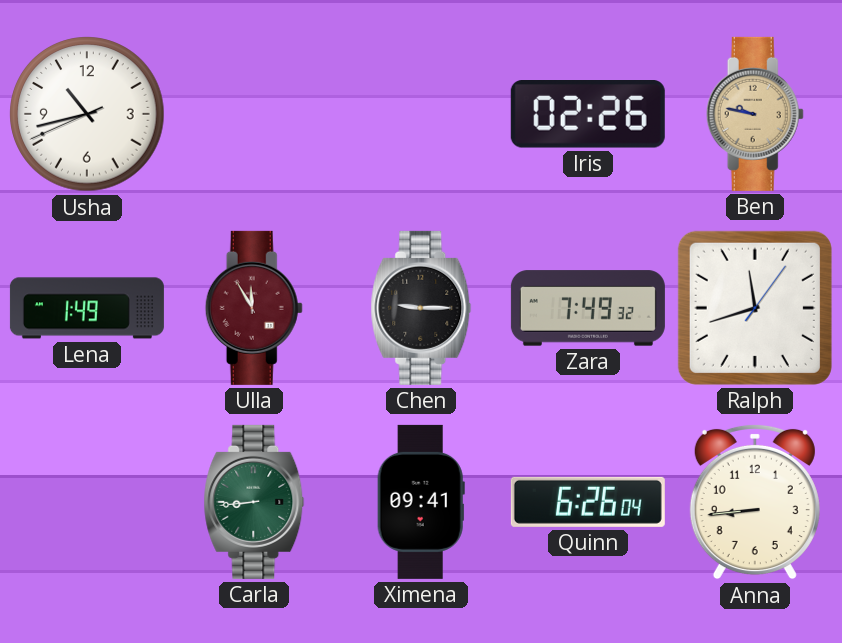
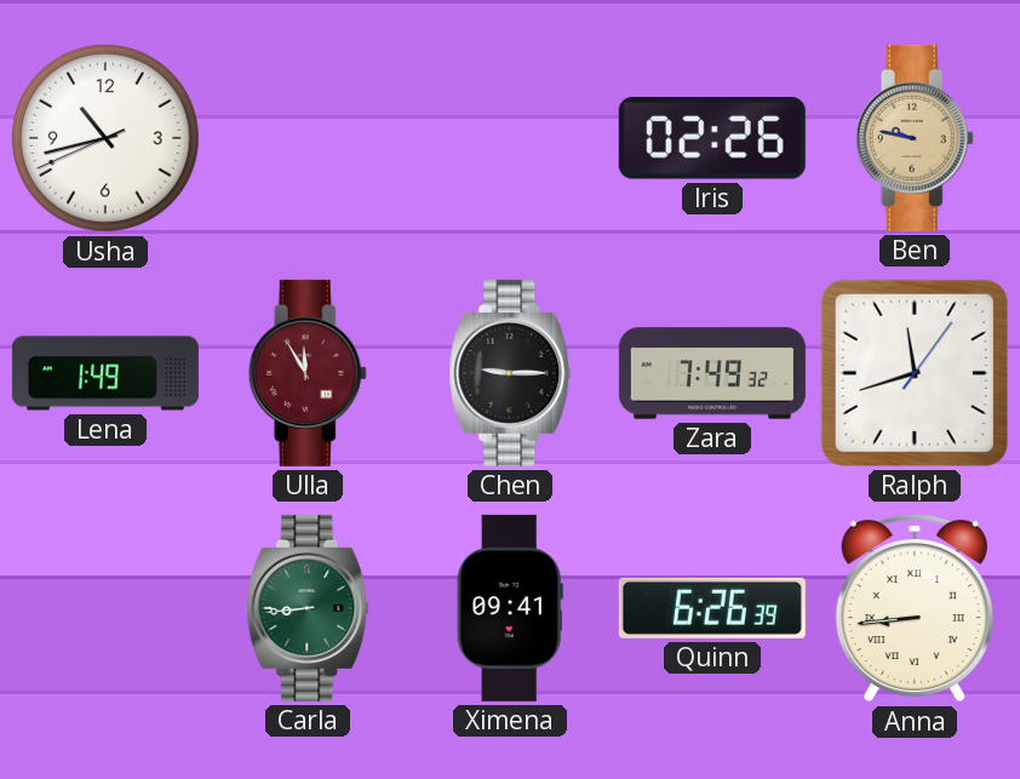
Quinn: 6:26:04 -> 6:26:39 (712, 608)
Anna numerals: Arabic -> Roman (915, 608)
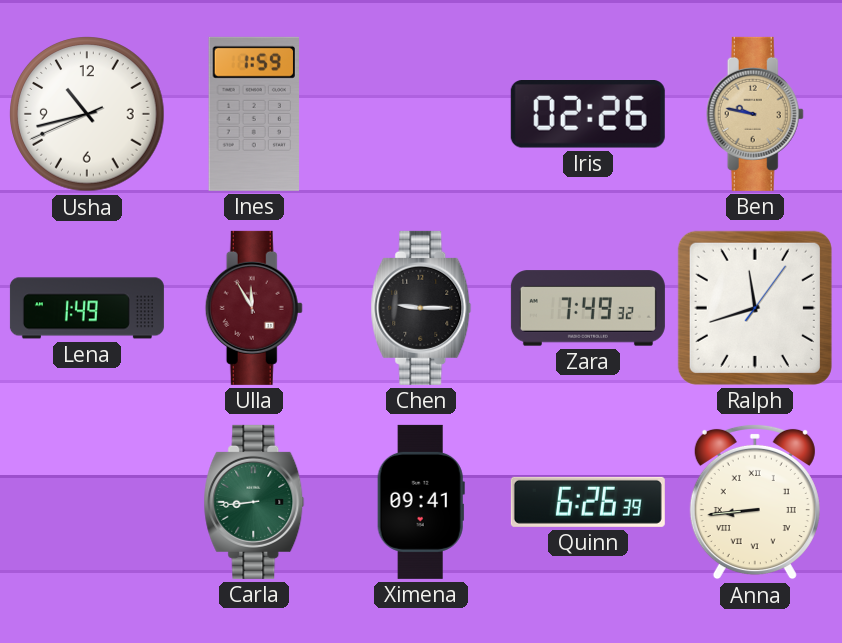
Ines: none -> 1:59 (253, 114)
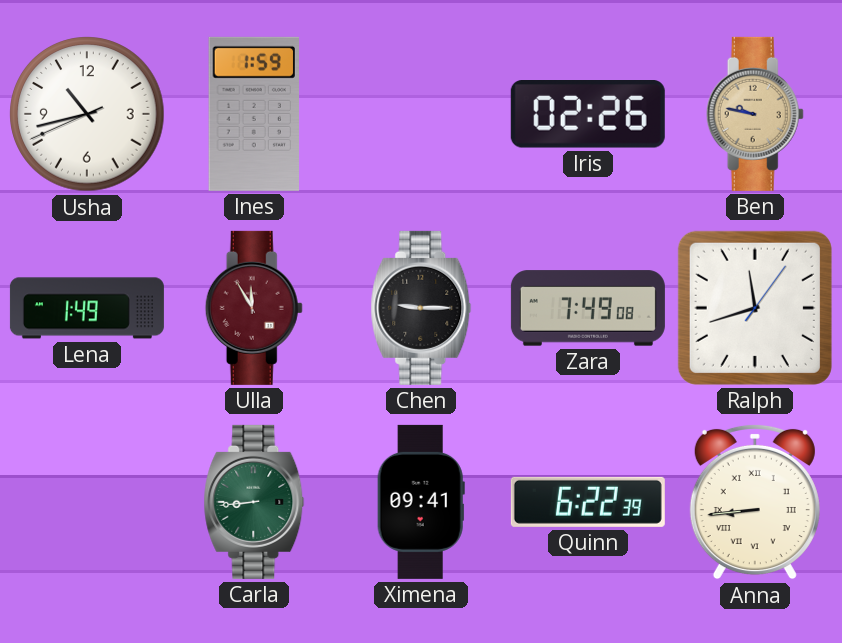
Zara: 7:49:32 -> 7:49:08 (588, 308)
Quinn: 6:26 -> 6:22 (588, 502)
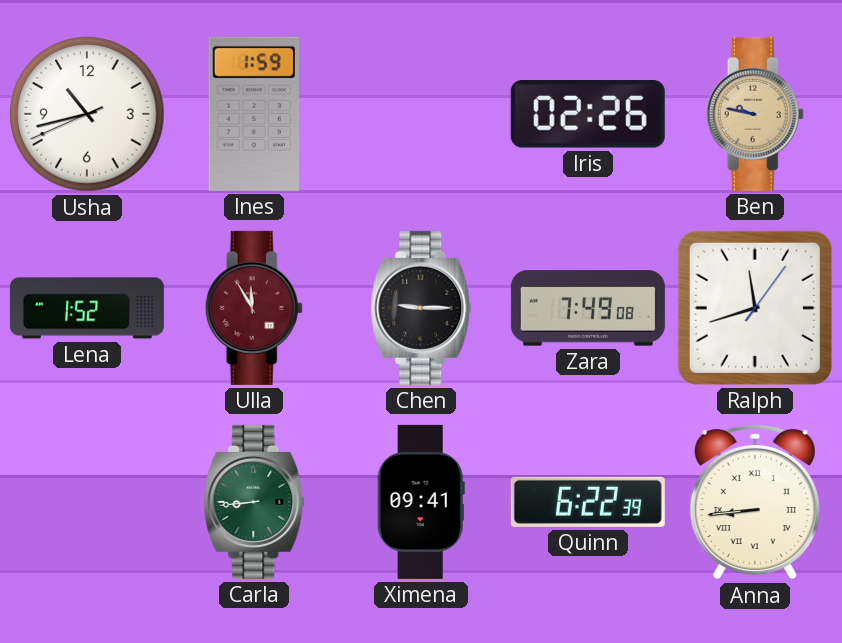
Lena: 1:49 -> 1:52 (87, 308)
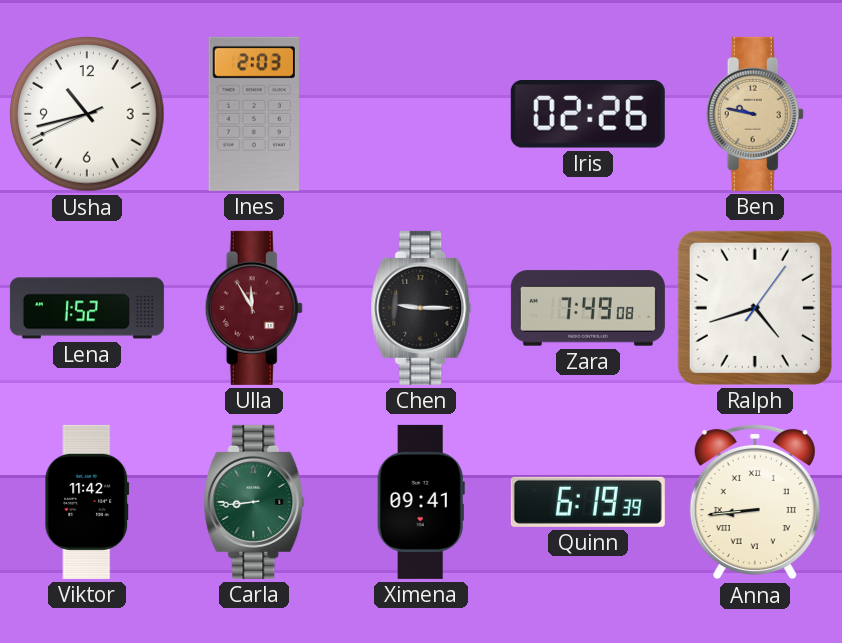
Ines: 1:59 -> 2:03 (253, 114)
Ralph: 11:42 -> 4:42 (755, 308)
Viktor: none -> 11:42 (87, 502)
Quinn: 6:22 -> 6:19 (588, 502)
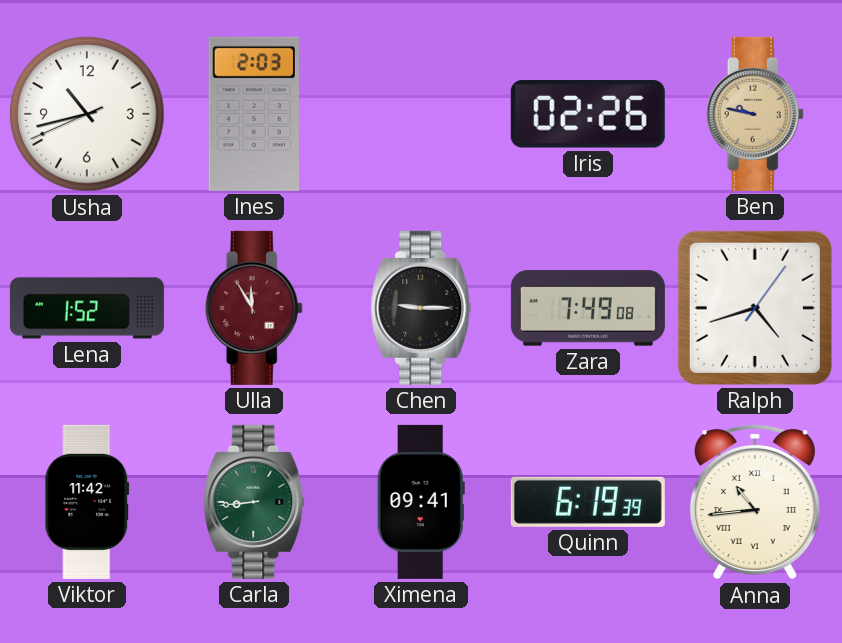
Anna: 8:44 -> 10:44 (755, 502)
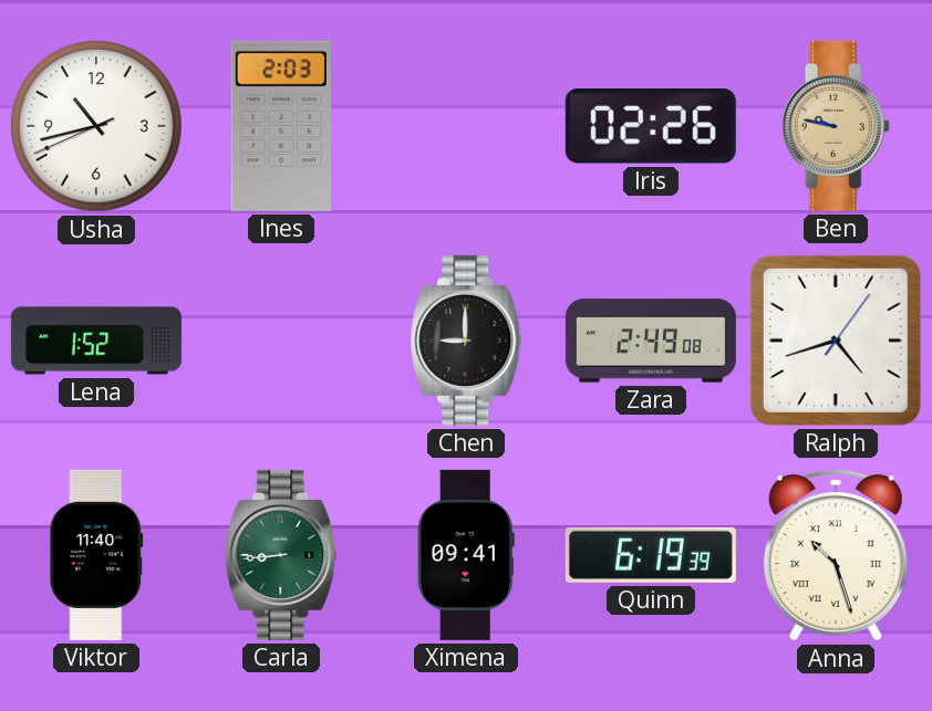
Ulla: 11:55 -> none (254, 308)
Chen: 9:15 -> 9:00 (466, 341)
Zara: 7:49 -> 2:49 (651, 341)
Viktor: 11:42 -> 11:40 (96, 555)
Anna: 10:44 -> 10:27 (836, 555)
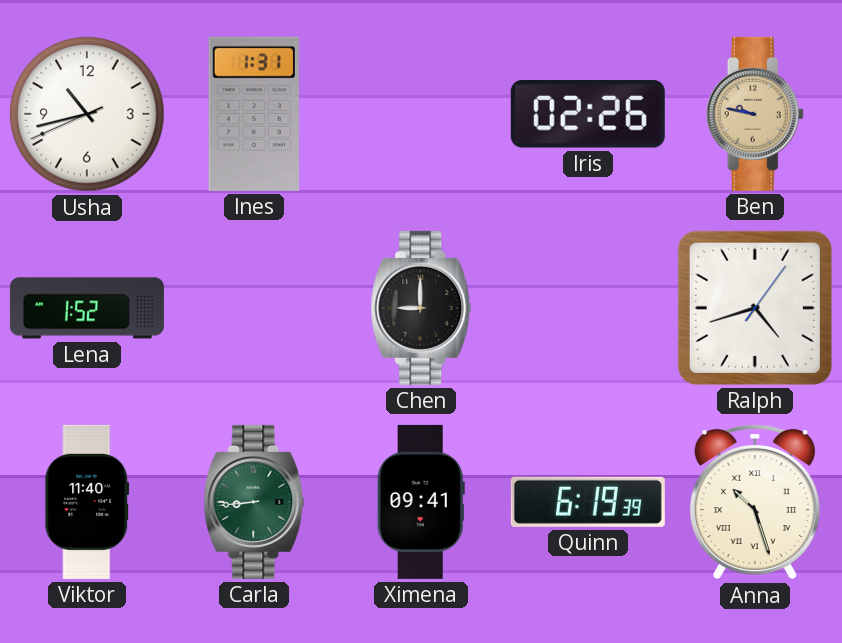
Ines: 2:03 -> 1:31 (253, 114)
Zara: 2:49 -> none (651, 341)
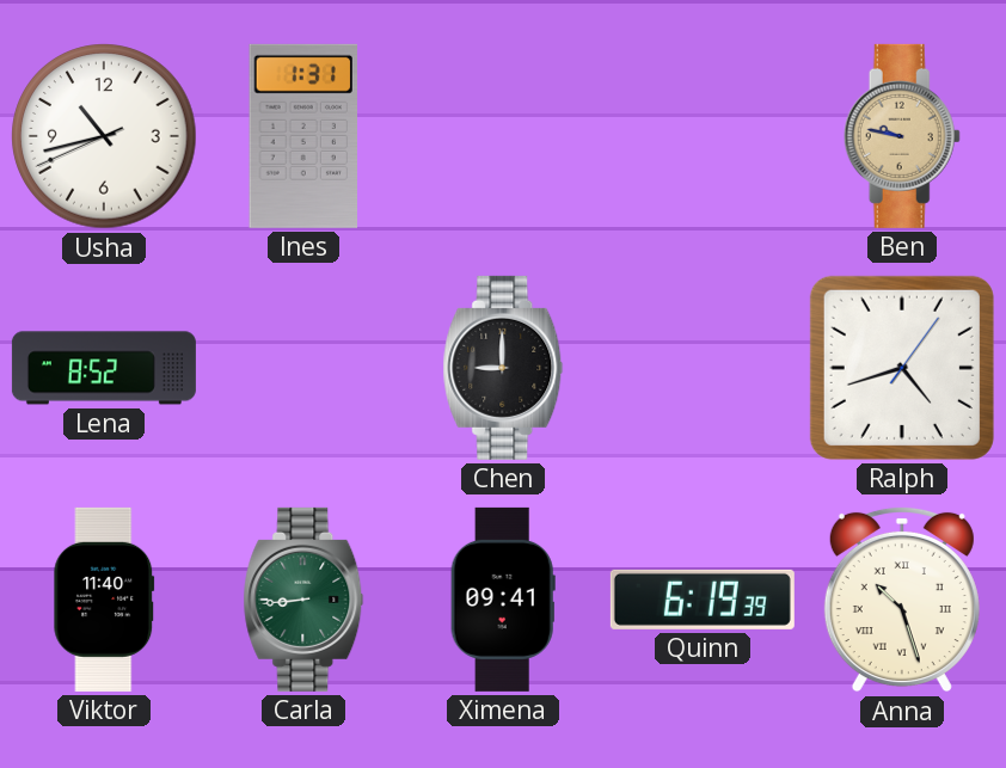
Iris: 02:26 -> none (588, 115)
Lena: 1:52 -> 8:52 (104, 368)
